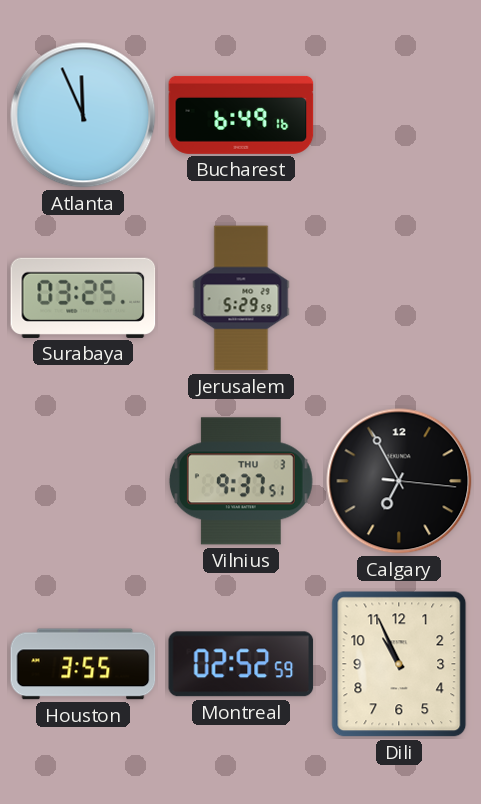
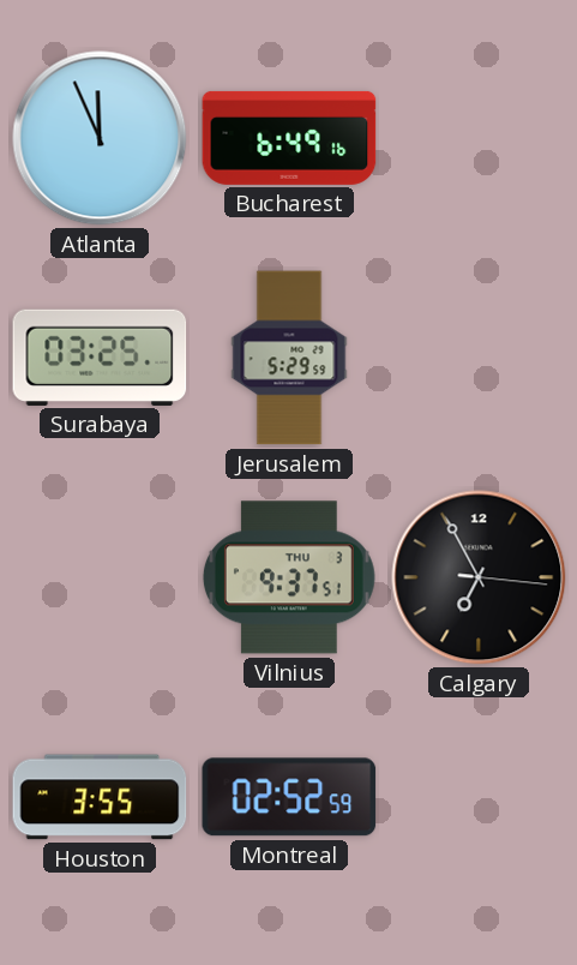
Dili: 10:56 -> none (399, 664)
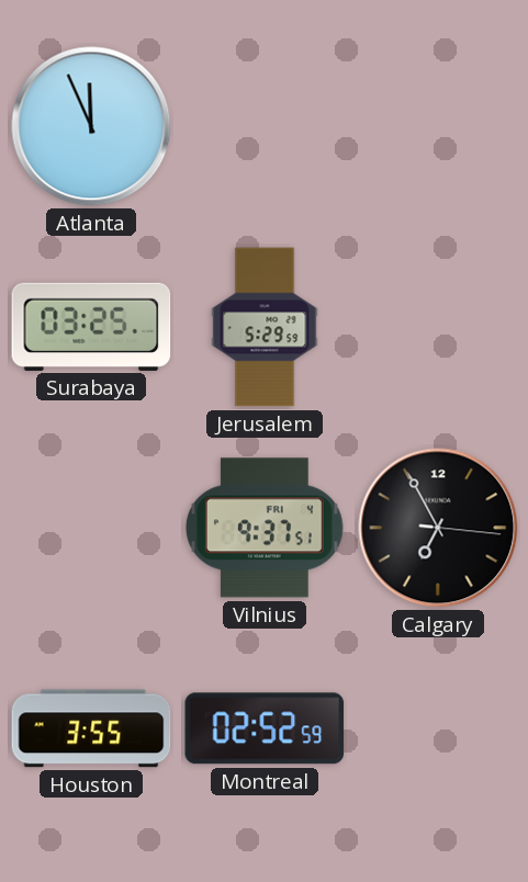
Bucharest: 6:49 -> none (289, 138)
Vilnius date: THU 3 -> FRI 4 (265, 528)
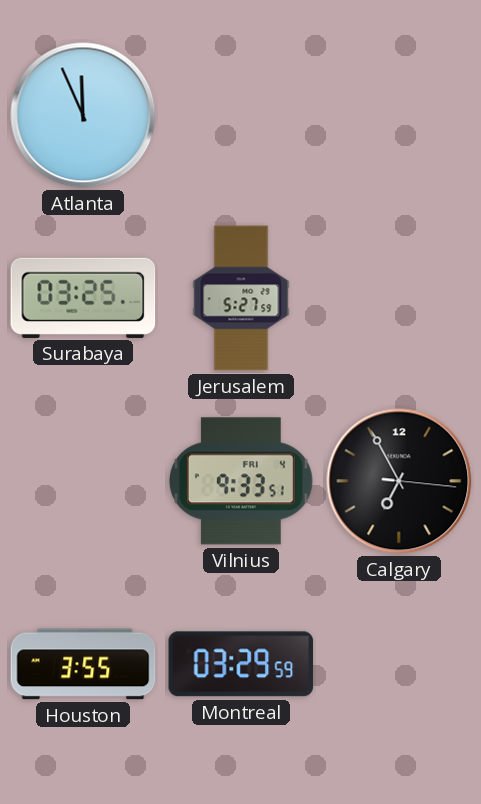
Jerusalem: 5:29 -> 5:27 (241, 298)
Vilnius: 9:37 -> 9:33 (241, 481)
Montreal: 02:52 -> 03:29 (241, 664)
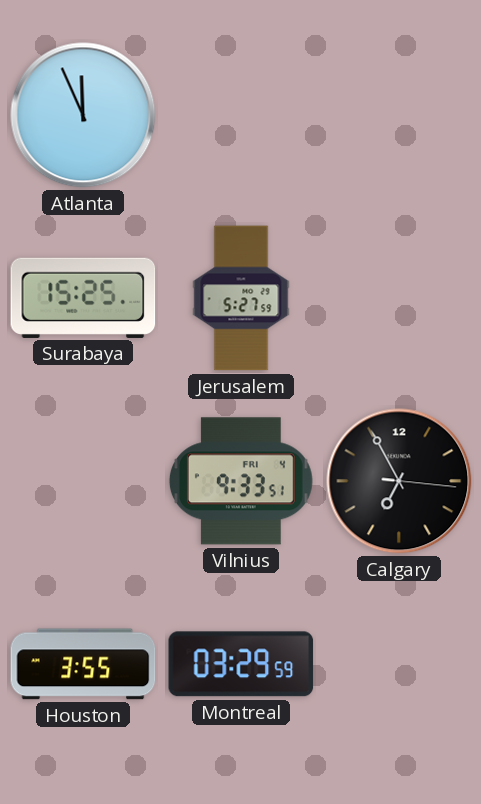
Surabaya: 03:25 -> 15:25 (83, 298)
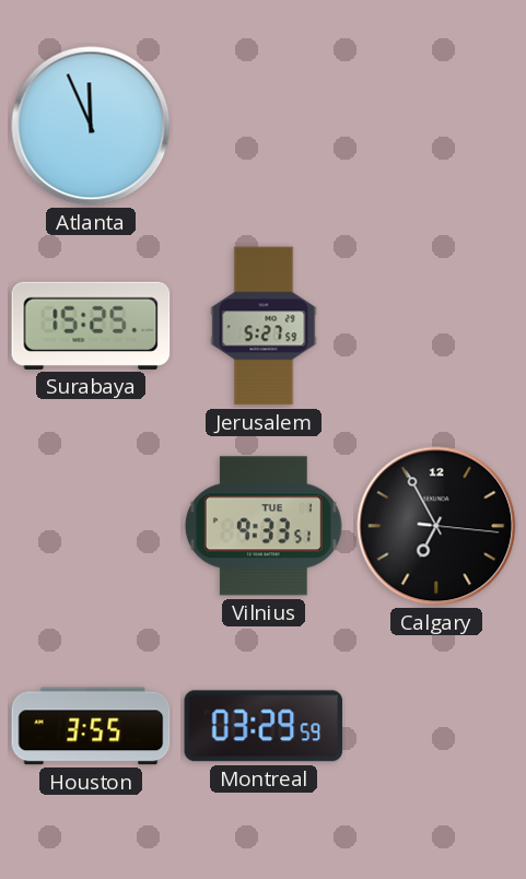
Vilnius date: FRI 4 -> TUE 1 (264, 526)
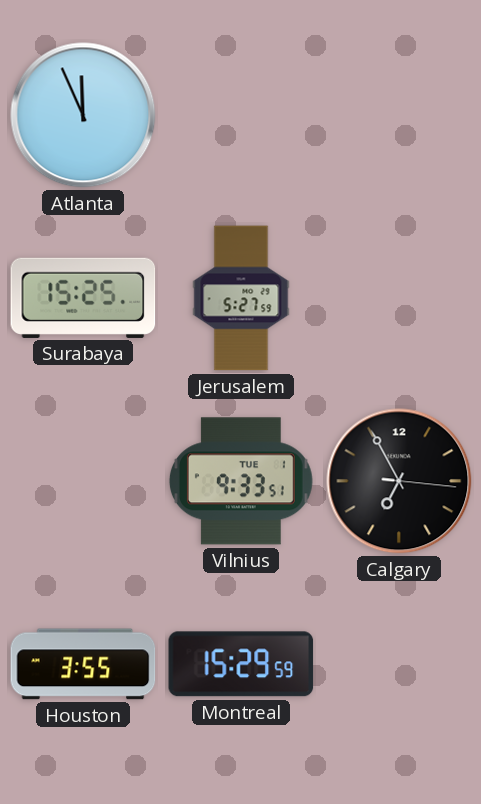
Montreal: 03:29 -> 15:29 (241, 664)
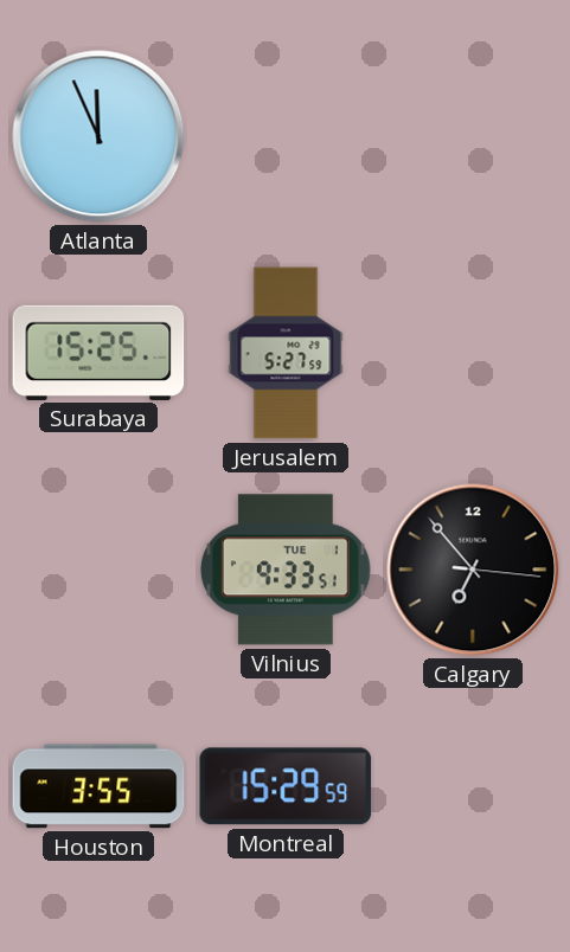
Calgary: 6:55 -> 6:53 (473, 570)
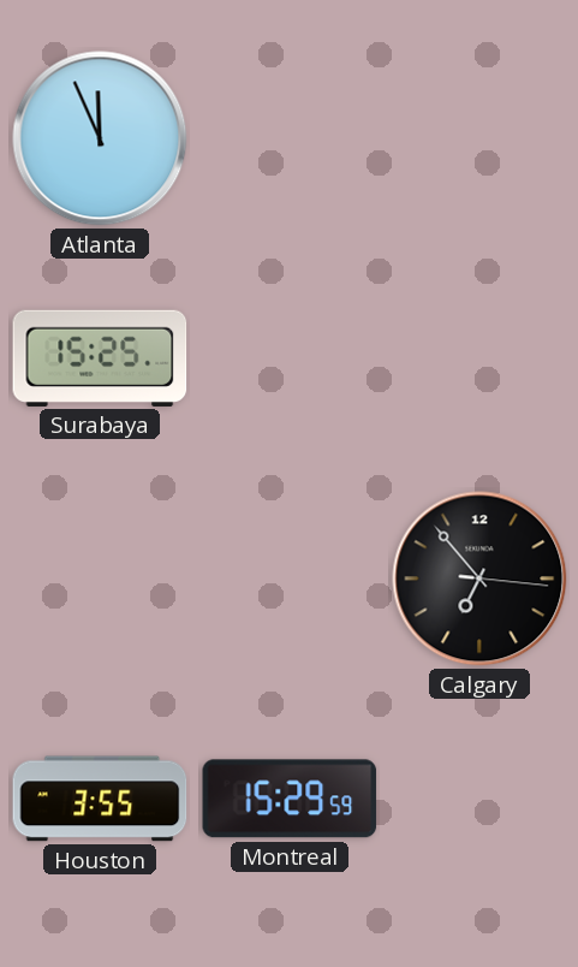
Jerusalem: 5:27 -> none (286, 353)
Vilnius: 9:33 -> none (286, 570)
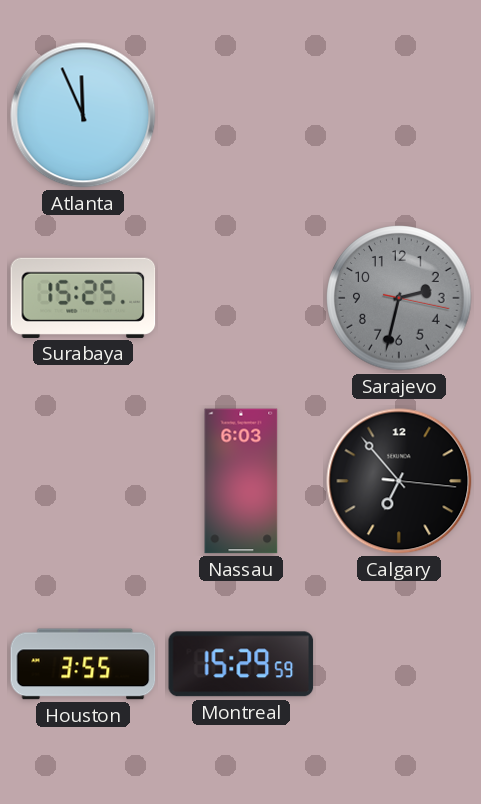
Sarajevo: none -> 2:32 (399, 298)
Nassau: none -> 6:03 (241, 481)
